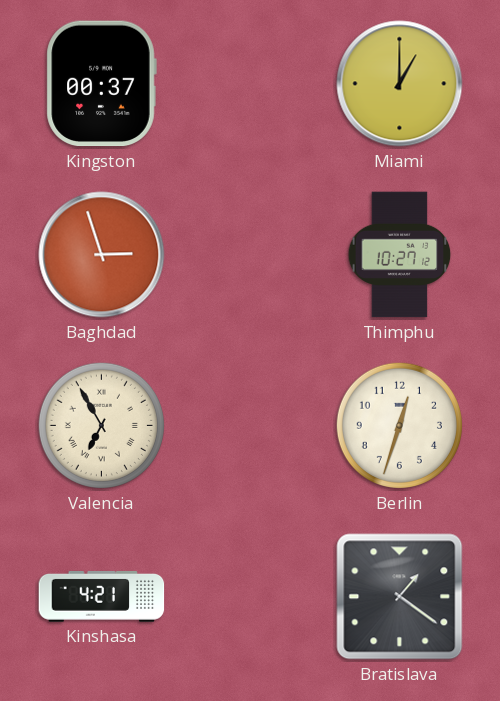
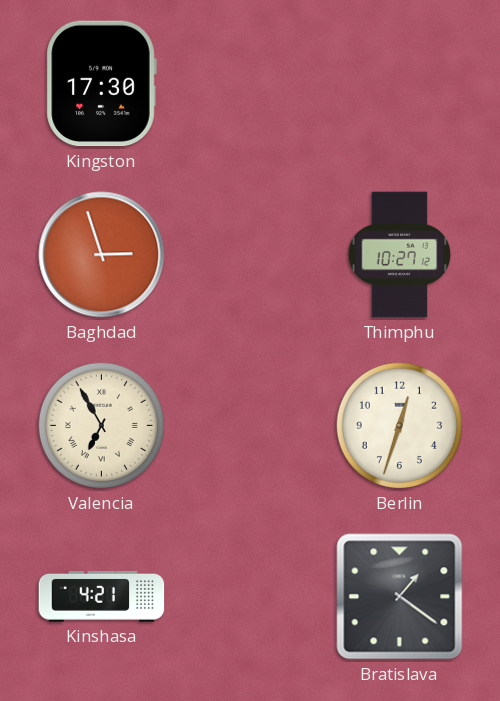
Kingston: 00:37 -> 17:30 (101, 84)
Miami: 1:00 -> none (400, 84)
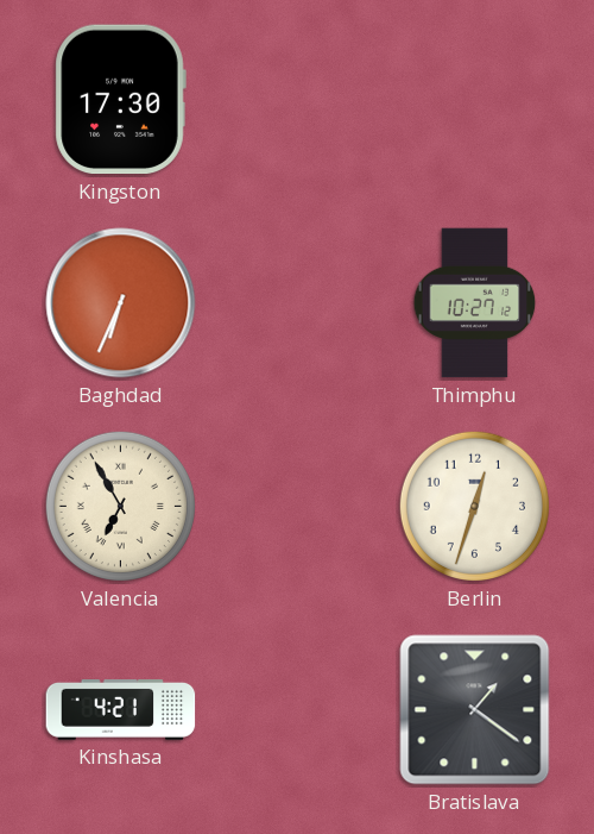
Baghdad: 2:57 -> 6:34 (121, 303)
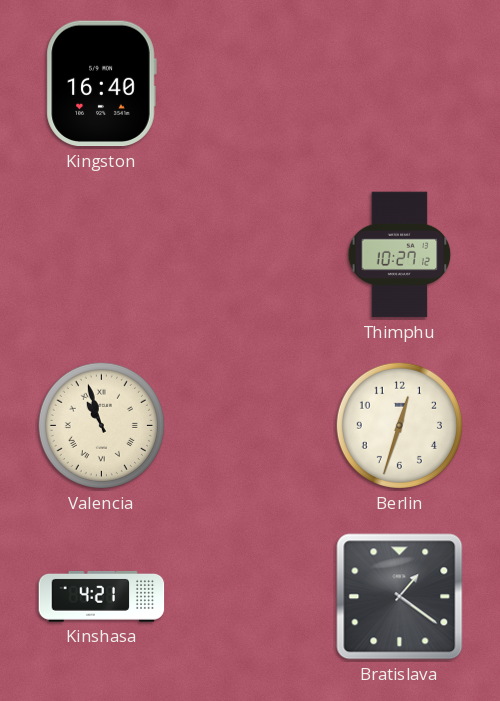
Kingston: 17:30 -> 16:40 (101, 84)
Baghdad: 6:34 -> none (121, 303)
Valencia: 6:55 -> 10:57 (101, 425)
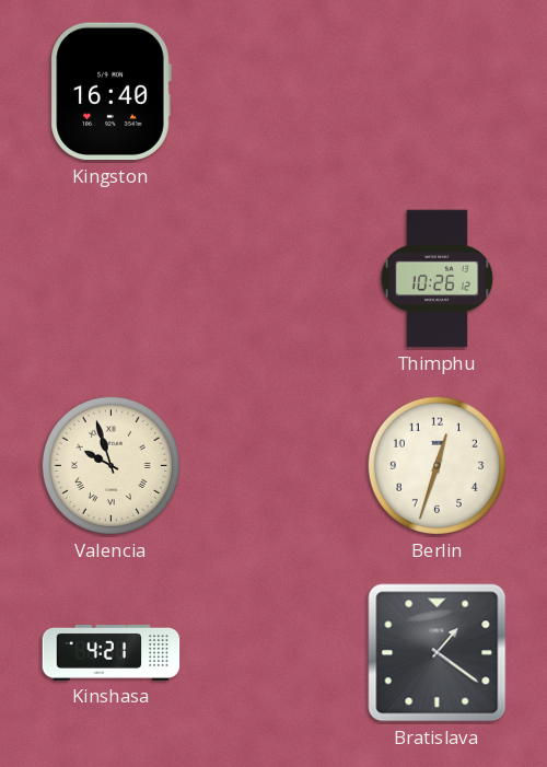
Thimphu: 10:27 -> 10:26 (438, 279)
Valencia: 10:57 -> 9:57 (110, 465)
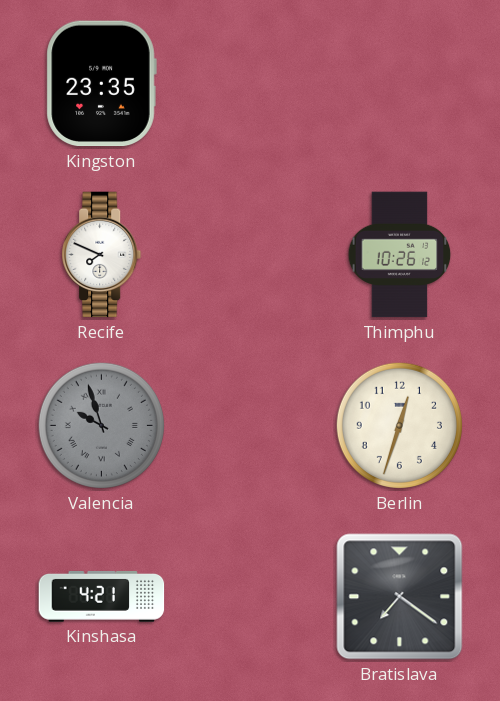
Kingston: 16:40 -> 23:35 (101, 84)
Recife: none -> 7:49 (102, 255)
Valencia dial: cream -> grey (101, 425)
Bratislava: 1:21 -> 7:21 (400, 597)
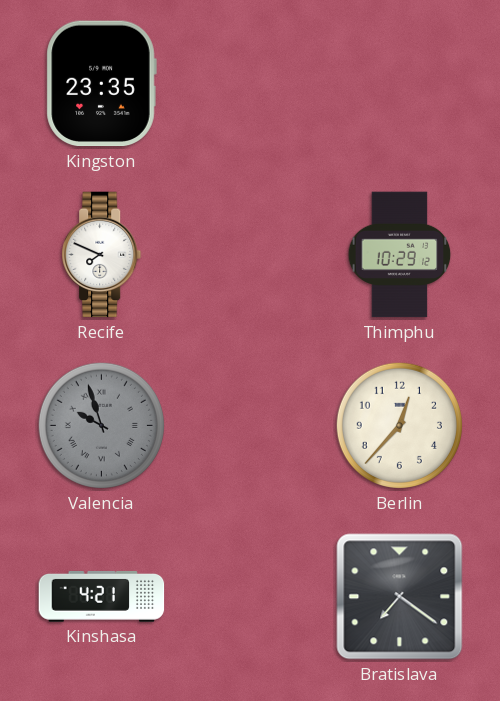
Thimphu: 10:26 -> 10:29 (400, 255)
Berlin: 12:33 -> 12:37 (399, 425)
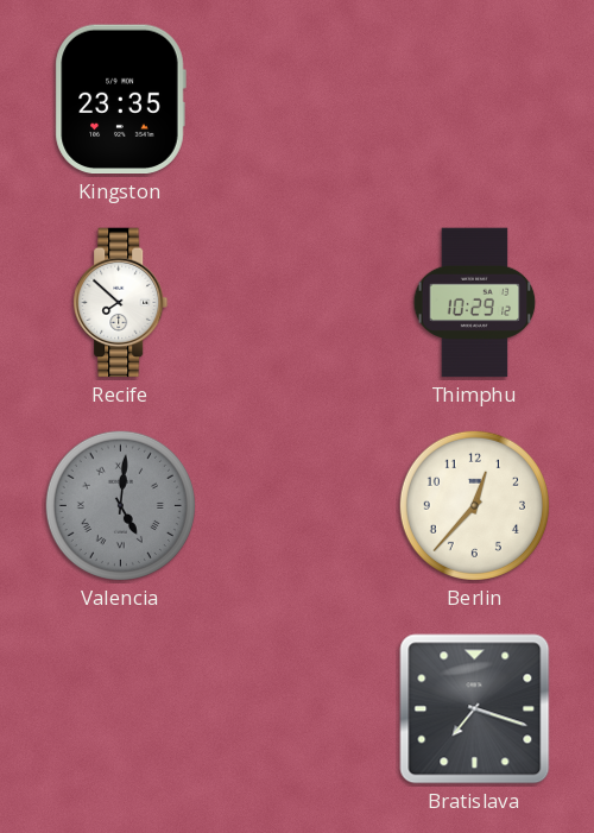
Recife: 7:49 -> 7:52 (121, 303)
Valencia: 9:57 -> 5:01 (120, 505)
Kinshasa: 4:21 -> none (102, 596)
Bratislava: 7:21 -> 7:18 (475, 709)
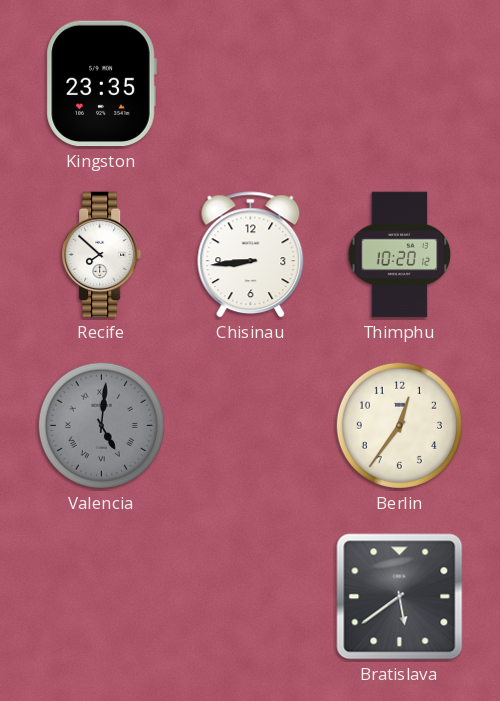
Chisinau: none -> 8:44 (251, 255)
Thimphu: 10:29 -> 10:20 (400, 255)
Berlin: 12:37 -> 12:36 (399, 425)
Bratislava: 7:18 -> 5:39 (400, 597)
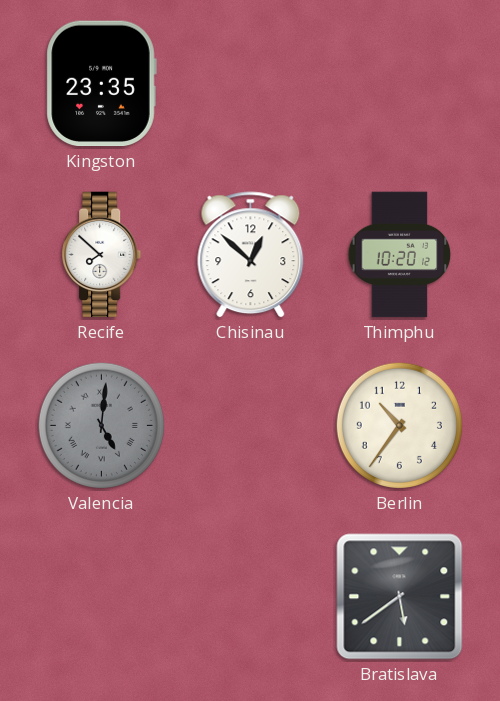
Chisinau: 8:44 -> 12:52 (251, 255)
Berlin: 12:36 -> 10:36 (399, 425)
